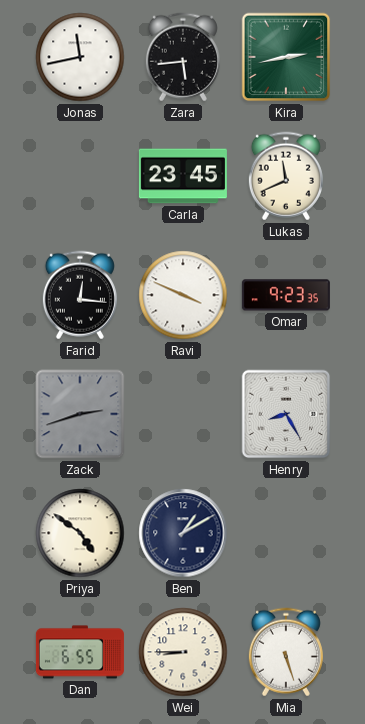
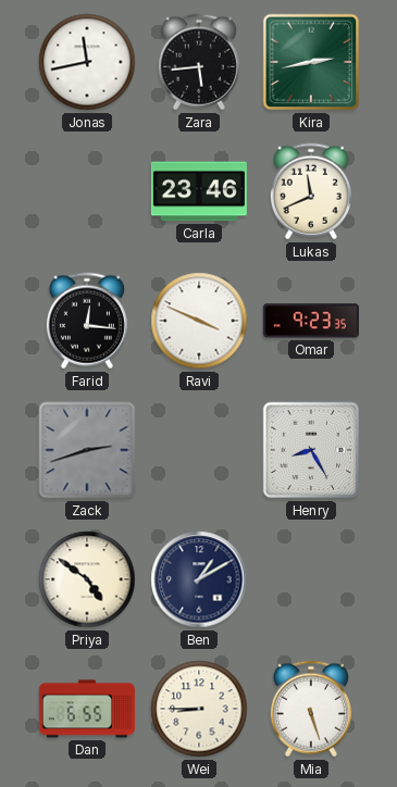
Carla: 23:45 -> 23:46 (199, 191)
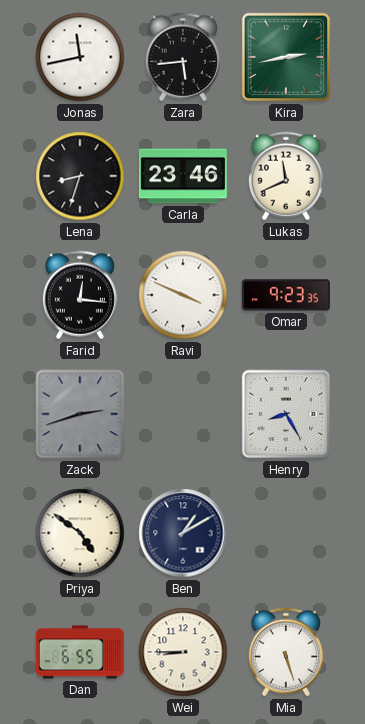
Lena: none -> 8:33 (80, 176)
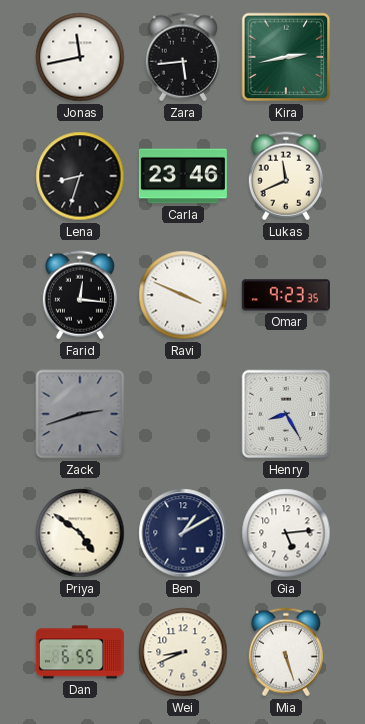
Gia: none -> 5:14 (286, 533)
Wei: 8:45 -> 8:41 (183, 652)
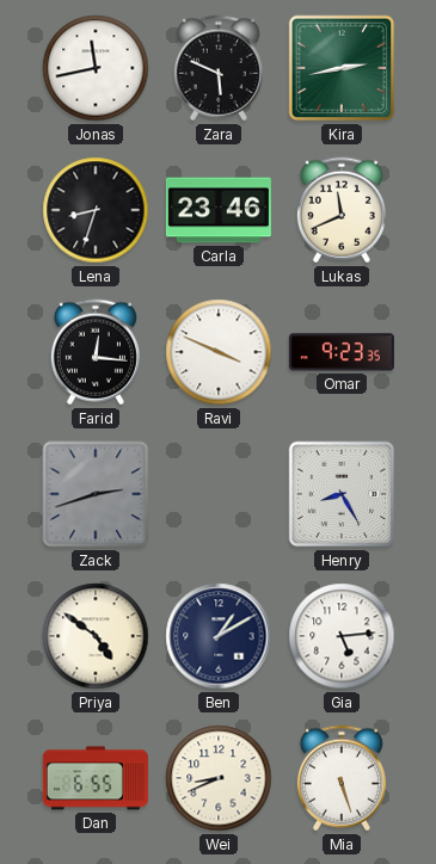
Zara: 5:44 -> 5:49 (219, 68)
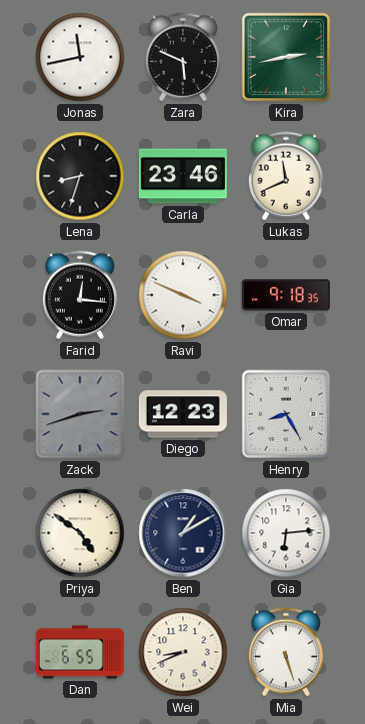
Omar: 9:23 -> 9:18 (286, 295)
Diego: none -> 12:23 (183, 414)
Gia: 5:14 -> 6:14 (286, 533)
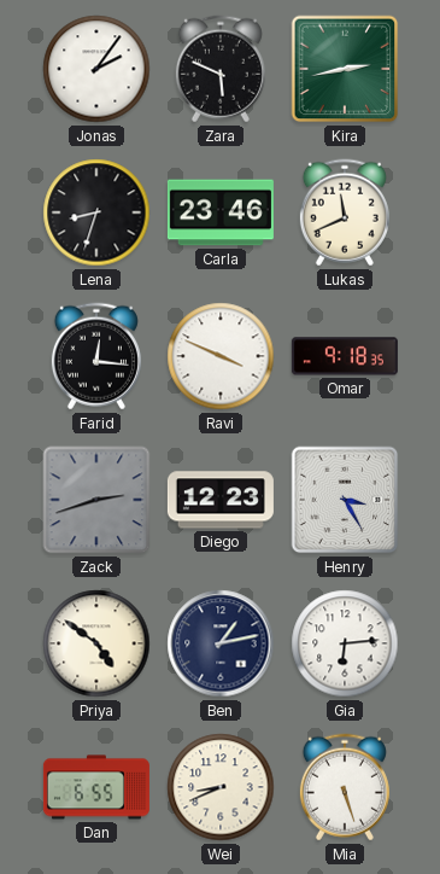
Jonas: 11:43 -> 2:06 (96, 69)
Henry: 8:25 -> 3:25 (345, 500)
Ben: 1:10 -> 1:13 (221, 643)
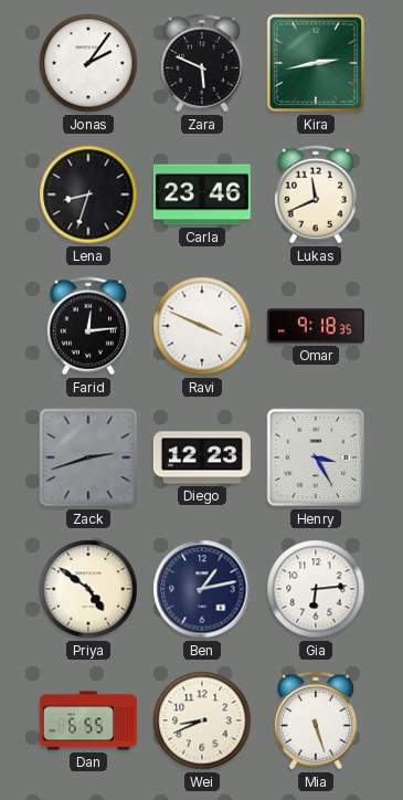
Farid: 12:16 -> 12:14 (88, 326)
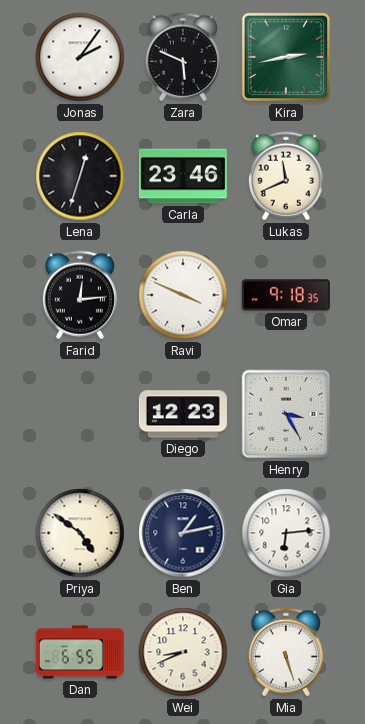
Lena: 8:33 -> 12:33 (80, 176)
Zack: 2:42 -> none (88, 457)
